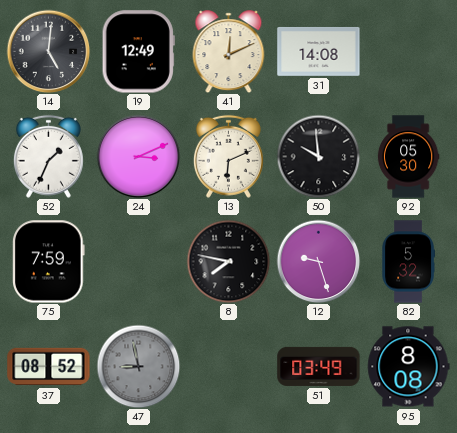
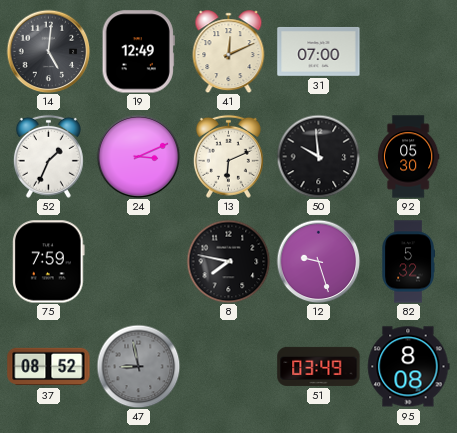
31: 14:08 -> 07:00 (319, 52)
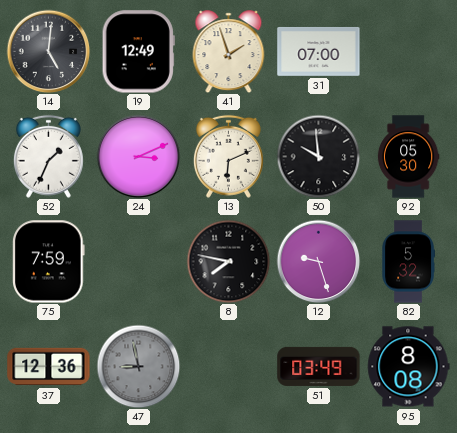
41: 12:11 -> 1:57 (229, 52)
37: 08:52 -> 12:36 (49, 367)
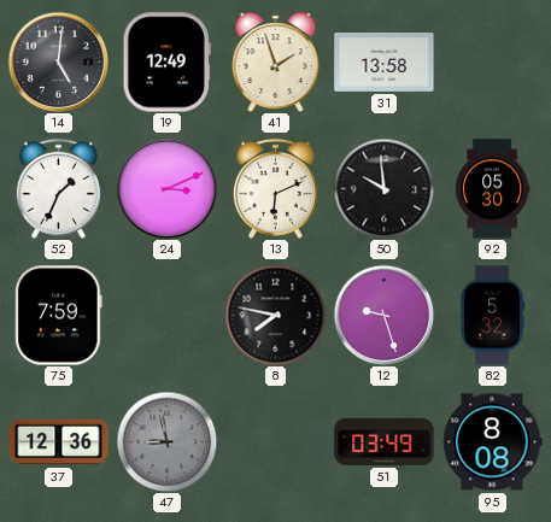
31: 07:00 -> 13:58 (385, 63)
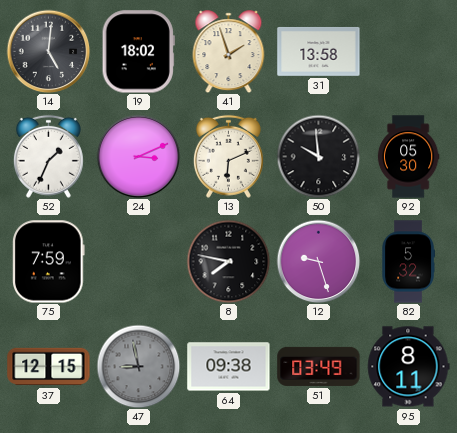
19: 12:49 -> 18:02 (138, 52)
37: 12:36 -> 12:15 (49, 367)
64: none -> 09:38 (229, 367)
95: 8:08 -> 8:11 (409, 367)
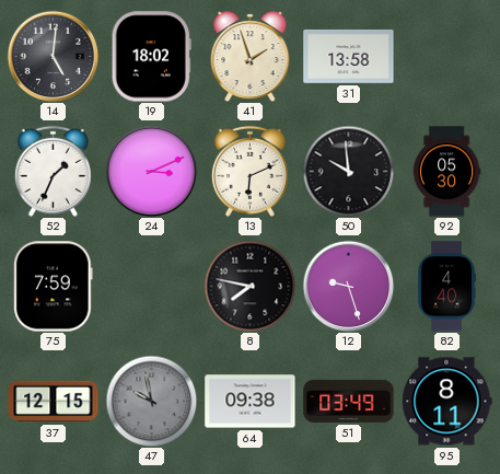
82: 5:32 -> 4:40 (446, 287)
47: 8:58 -> 9:58 (151, 401)
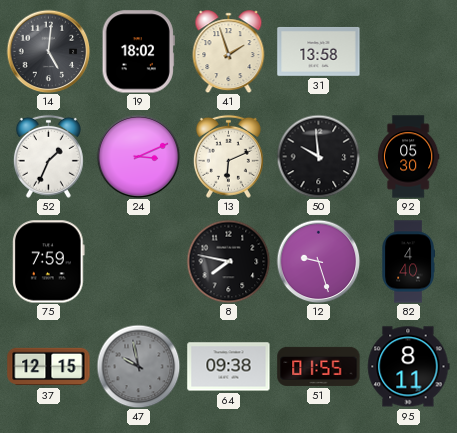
51: 03:49 -> 01:55 (319, 366)
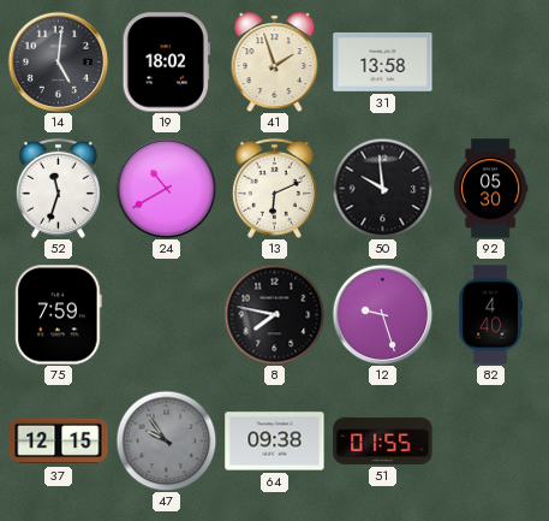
52: 1:34 -> 11:33 (58, 188)
24: 3:11 -> 10:40 (166, 188)
47: 9:58 -> 9:54 (166, 440)
95: 8:11 -> none (409, 367)
